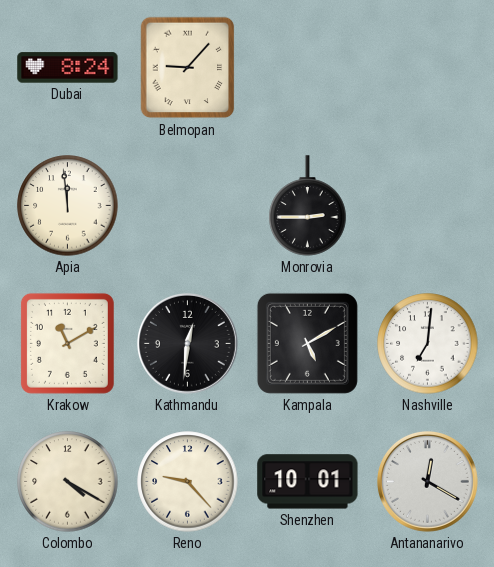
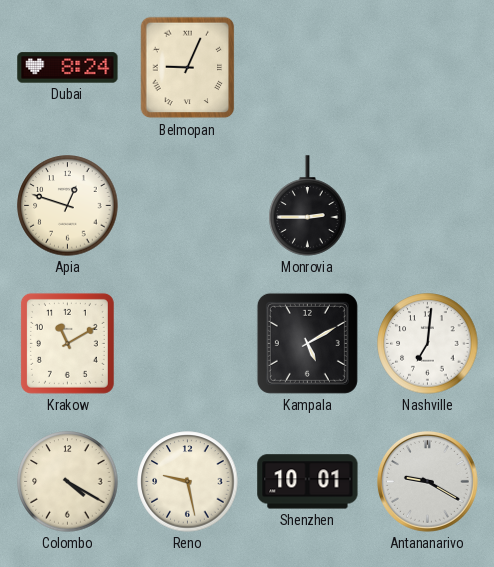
Belmopan: 9:07 -> 9:04 (188, 68)
Apia: 11:59 -> 12:48 (68, 206)
Kathmandu: 12:31 -> none (188, 344)
Reno: 9:23 -> 9:28 (188, 482)
Antananarivo: 12:20 -> 9:20 (428, 482)
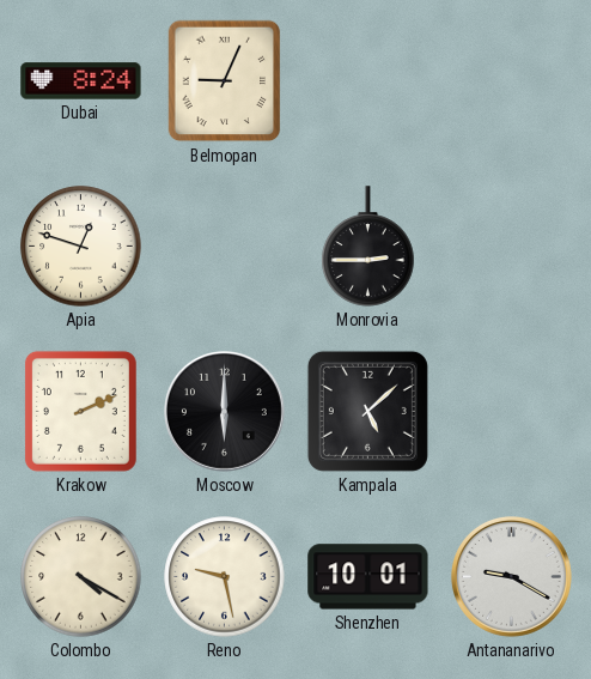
Krakow: 11:10 -> 2:11 (80, 411)
Moscow: none -> 6:00 (225, 412)
Kampala: 5:10 -> 5:08 (367, 411)
Nashville: 7:01 -> none (428, 344)
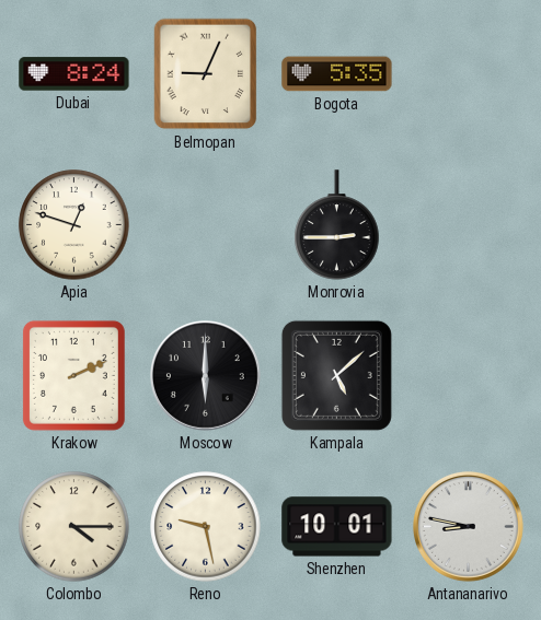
Bogota: none -> 5:35 (337, 74)
Colombo: 4:20 -> 4:15 (74, 527)
Antananarivo: 9:20 -> 8:47 (469, 527)
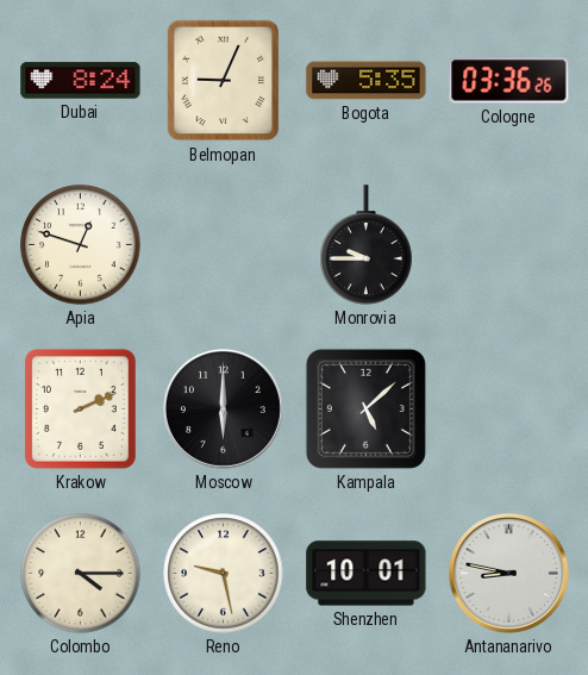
Cologne: none -> 03:36 (509, 81)
Monrovia: 2:45 -> 9:45 (367, 245)
